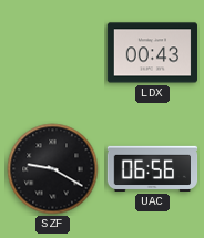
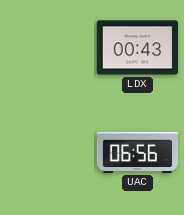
SZF: 9:20 -> none (53, 169)
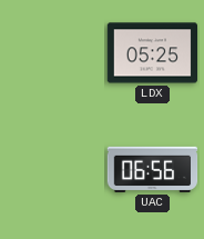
LDX: 00:43 -> 05:25 (152, 53)
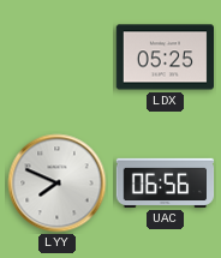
LYY: none -> 7:49 (58, 184)
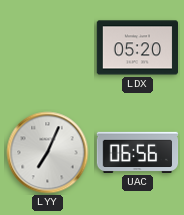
LDX: 05:25 -> 05:20 (137, 48)
LYY: 7:49 -> 7:04 (48, 153)
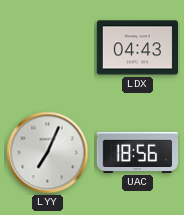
LDX: 05:20 -> 04:43 (137, 48)
UAC: 06:56 -> 18:56 (138, 152)
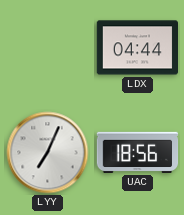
LDX: 04:43 -> 04:44 (137, 48)
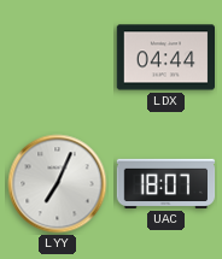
UAC: 18:56 -> 18:07 (166, 183)
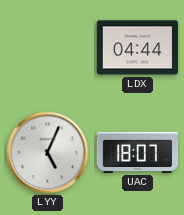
LYY: 7:04 -> 5:04 (48, 153)
